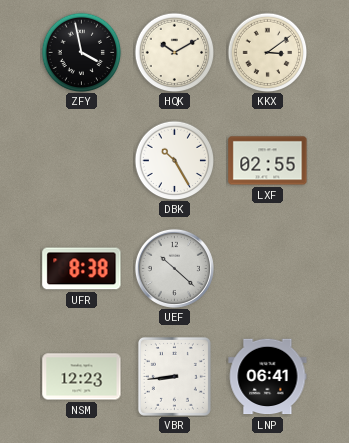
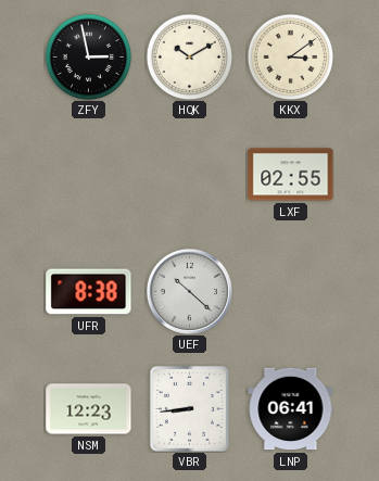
ZFY: 3:58 -> 2:58 (88, 56)
DBK: 10:25 -> none (174, 160)
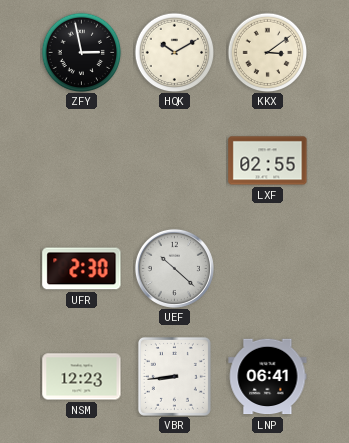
UFR: 8:38 -> 2:30 (82, 269)
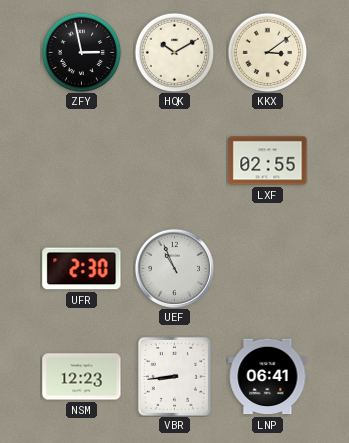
UEF: 10:22 -> 10:56 (174, 268)
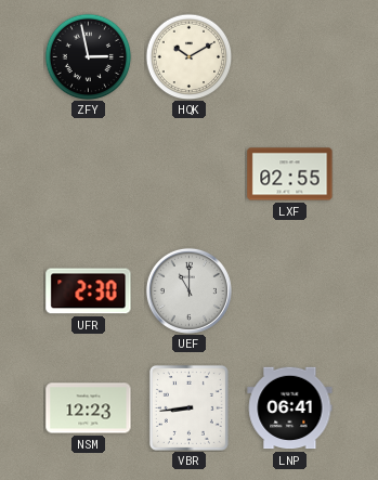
KKX: 3:09 -> none (267, 52)
UEF: 10:56 -> 11:00 (188, 290)
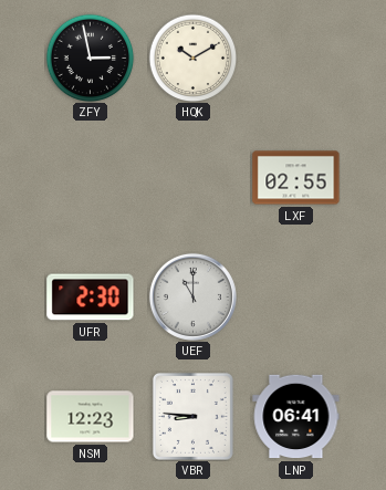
VBR: 8:44 -> 8:46 (192, 416)
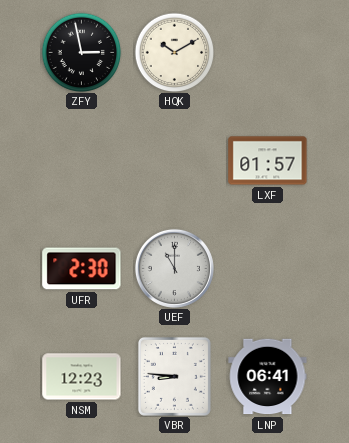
LXF: 02:55 -> 01:57 (268, 161)
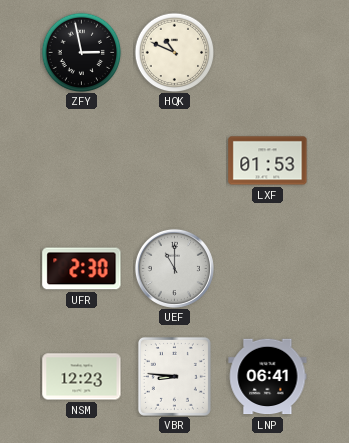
HQK: 10:10 -> 10:49 (174, 52)
LXF: 01:57 -> 01:53 (268, 161)
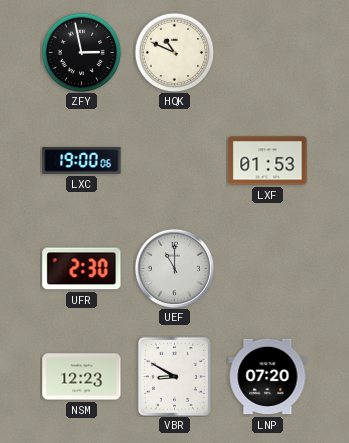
LXC: none -> 19:00 (82, 161)
VBR: 8:46 -> 8:50 (174, 376)
LNP: 06:41 -> 07:20 (268, 377)
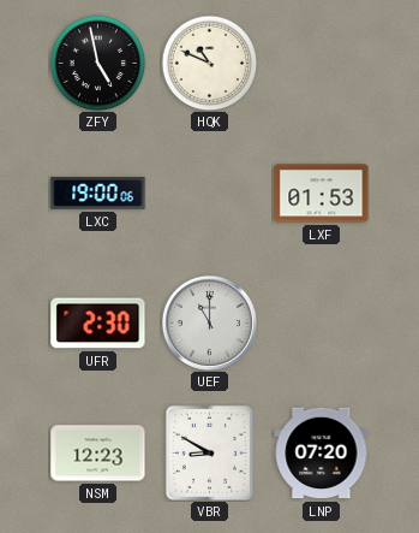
ZFY: 2:58 -> 4:58 (97, 63)
